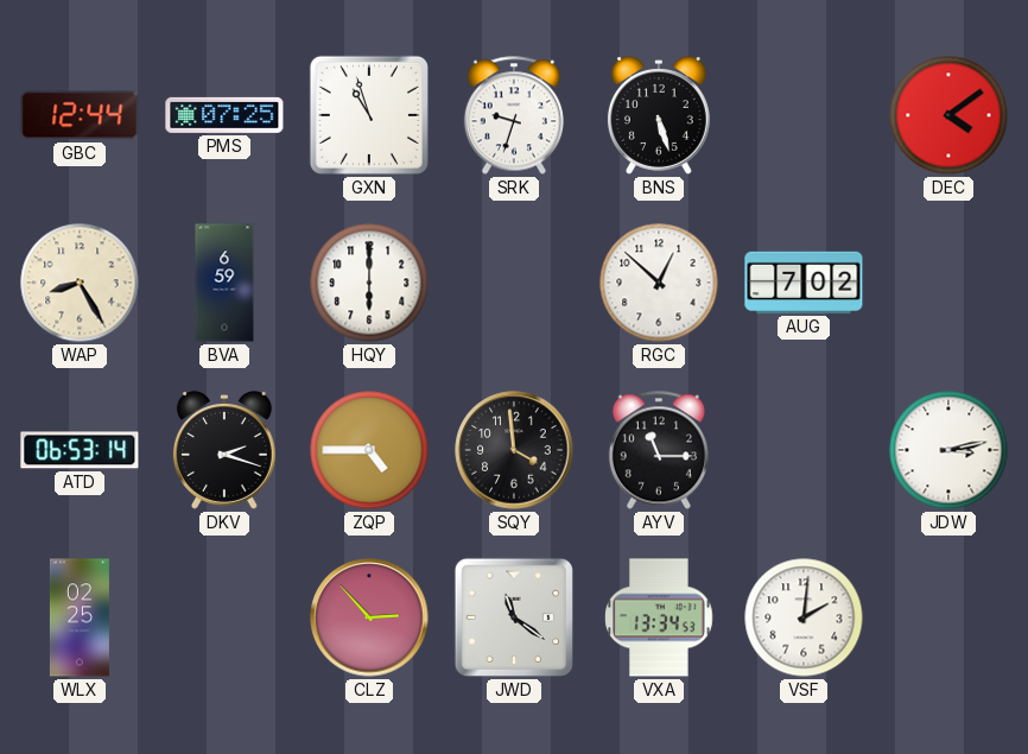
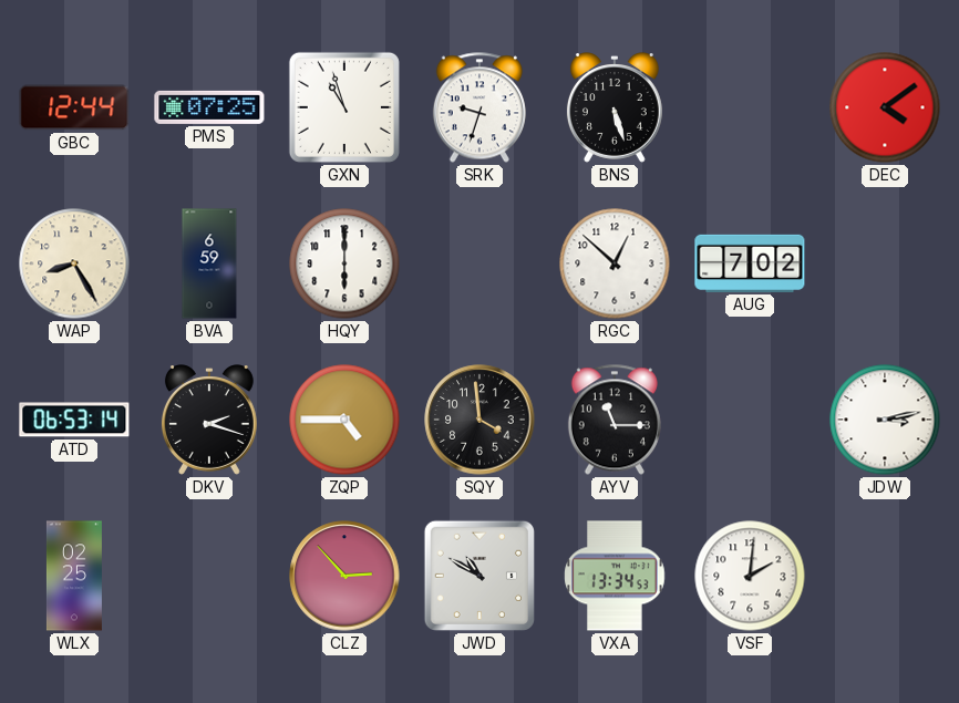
JWD: 11:21 -> 10:50 (479, 576)
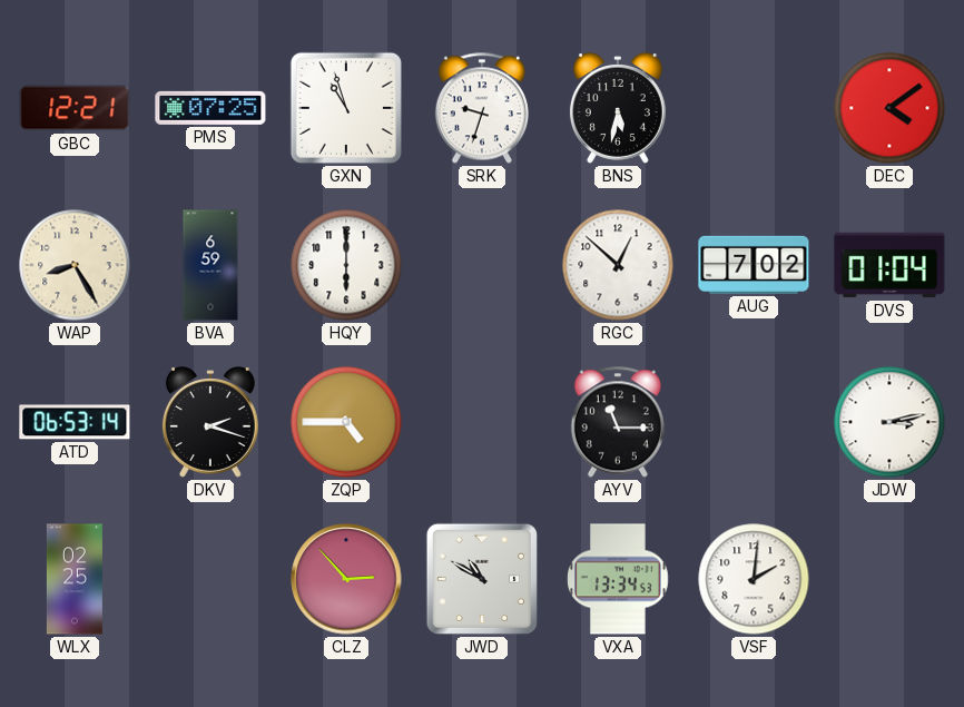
GBC: 12:44 -> 12:21 (75, 108)
BNS: 5:27 -> 5:32 (618, 108)
DVS: none -> 01:04 (889, 265)
SQY: 3:59 -> none (479, 420)
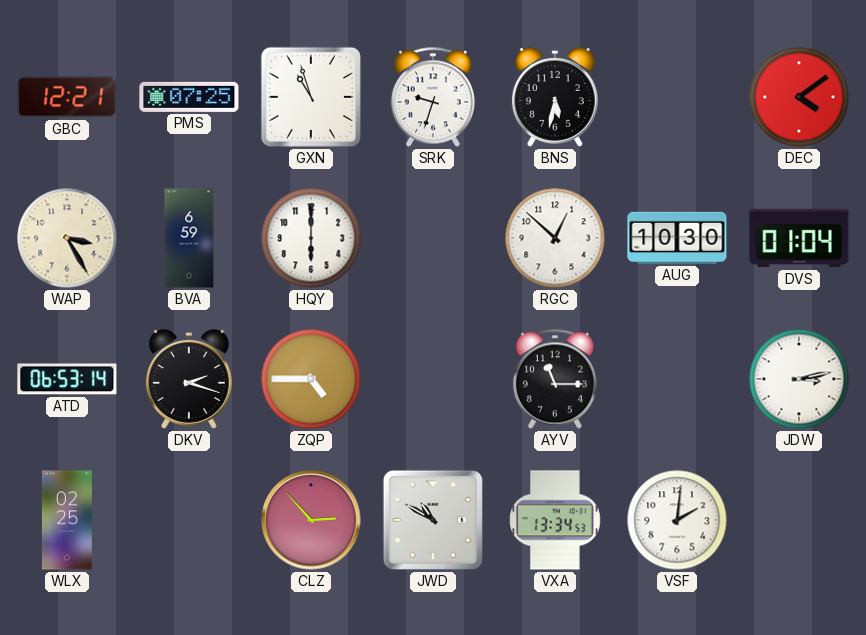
WAP: 8:25 -> 3:25 (67, 238)
AUG: 7:02 -> 10:30 (677, 238)
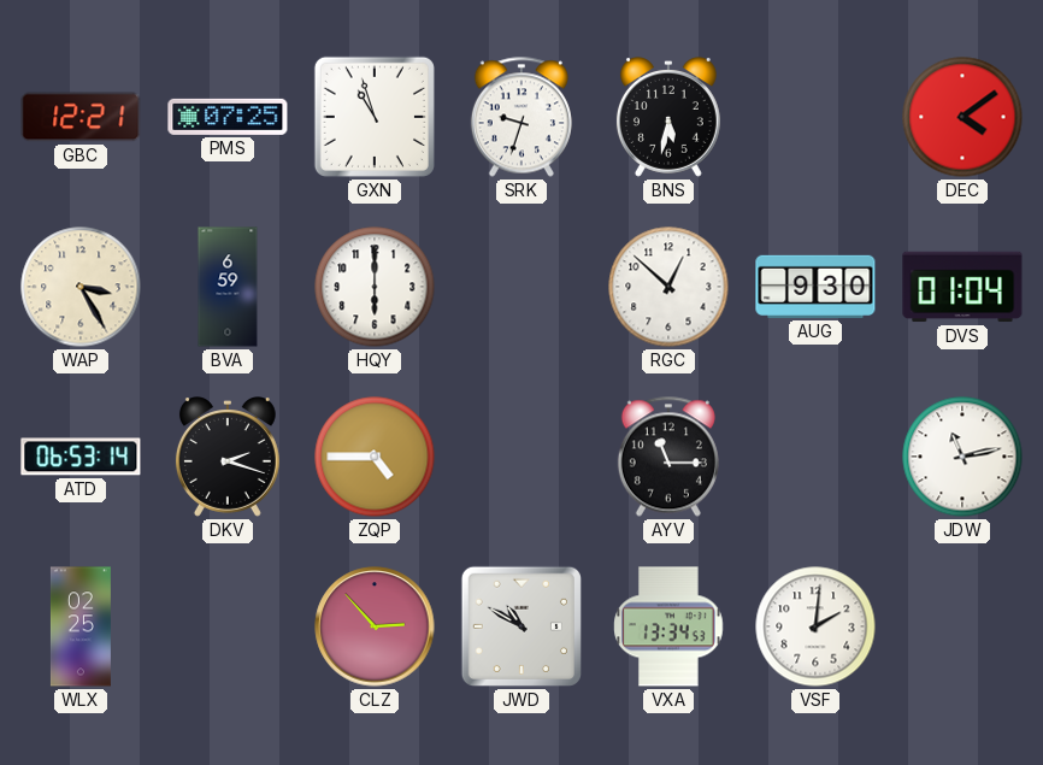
AUG: 10:30 -> 9:30 (815, 287)
JDW: 3:13 -> 11:13 (962, 457)
